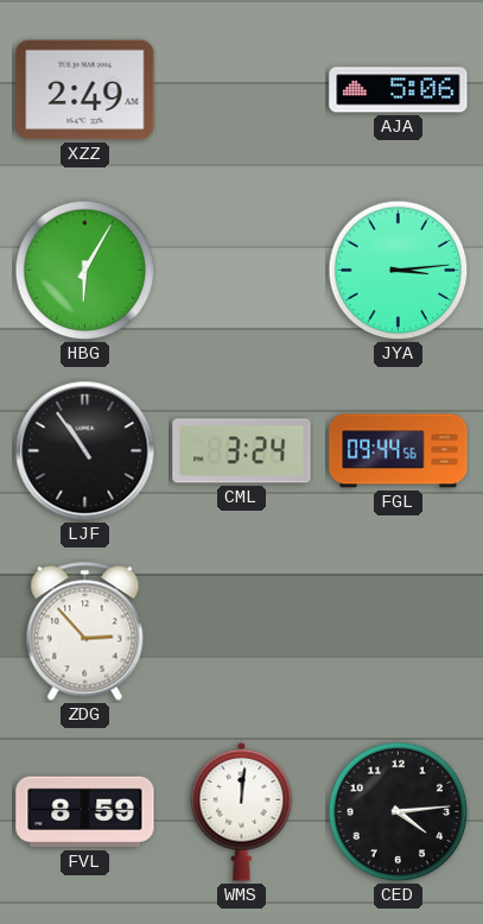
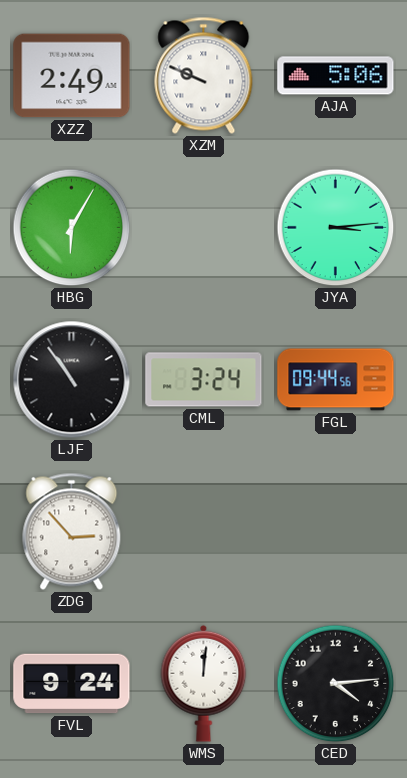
XZM: none -> 9:49 (204, 75)
FVL: 8:59 -> 9:24 (72, 684)
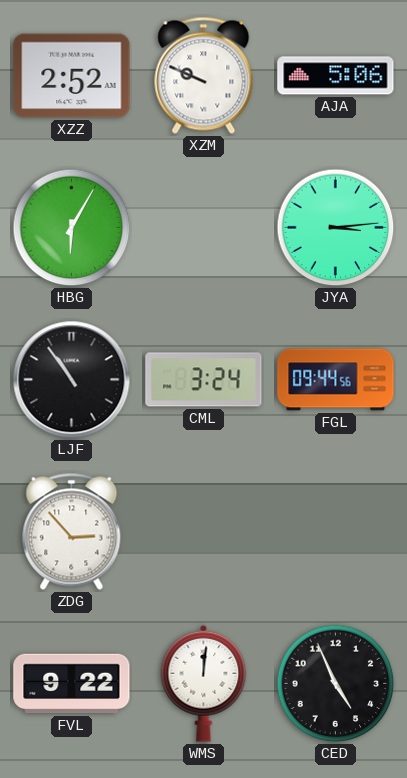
XZZ: 2:49 -> 2:52 (72, 76)
FVL: 9:24 -> 9:22 (72, 684)
CED: 4:14 -> 4:56 (336, 684)
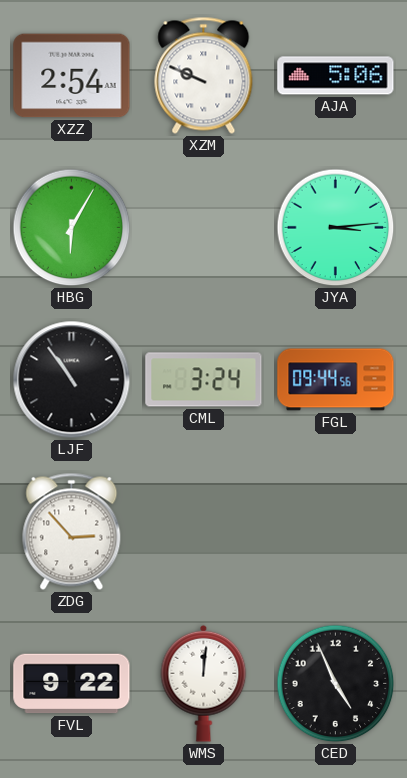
XZZ: 2:52 -> 2:54 (72, 76)
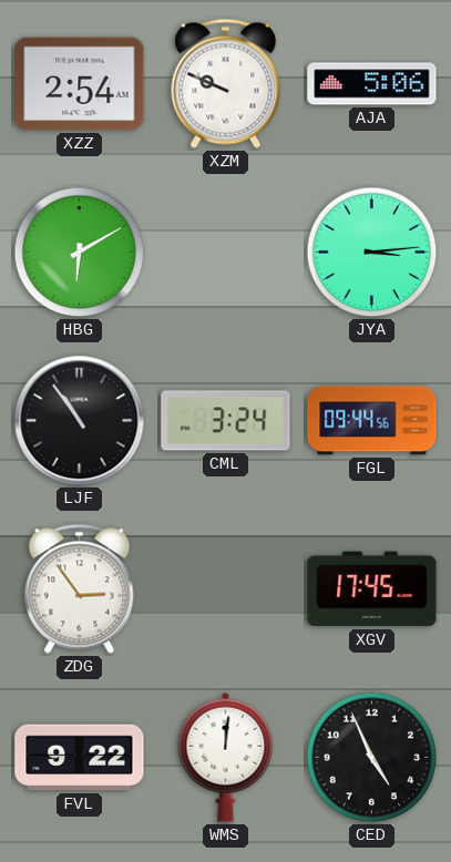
HBG: 6:05 -> 6:10 (80, 253)
ZDG: 2:53 -> 2:54 (80, 588)
XGV: none -> 17:45 (372, 589)
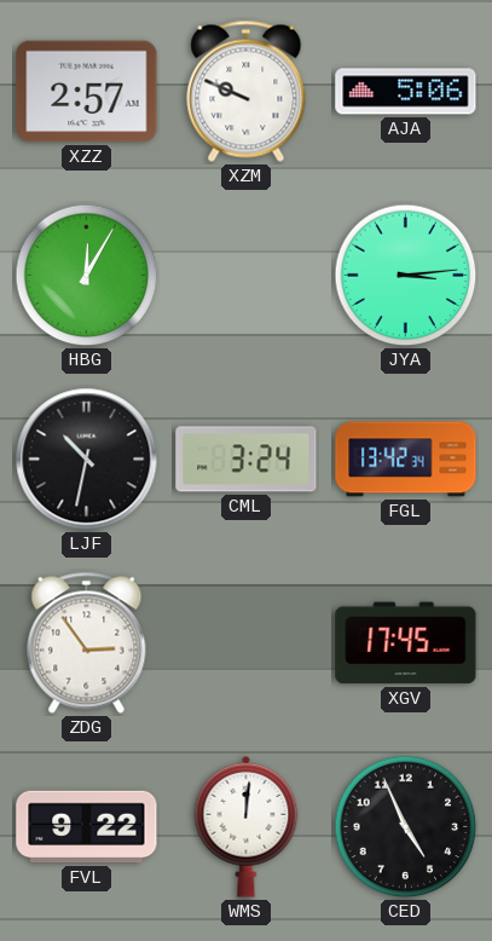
XZZ: 2:54 -> 2:57 (87, 92)
HBG: 6:10 -> 12:05 (87, 276)
LJF: 10:54 -> 10:32 (87, 460)
FGL: 09:44 -> 13:42 (406, 460)
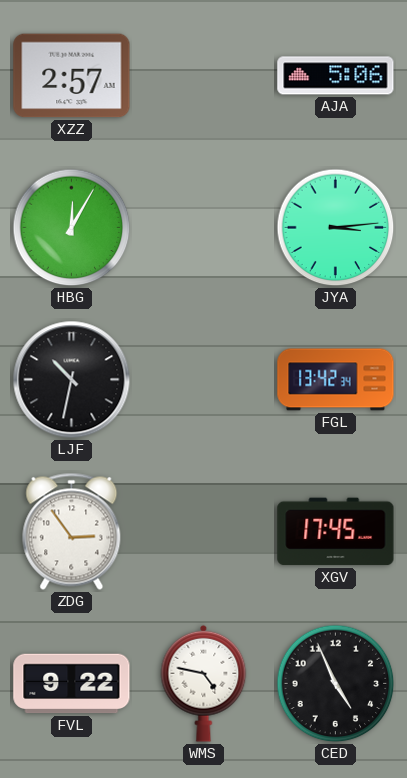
XZM: 9:49 -> none (247, 91)
CML: 3:24 -> none (247, 460)
WMS: 12:01 -> 4:47 (204, 683)
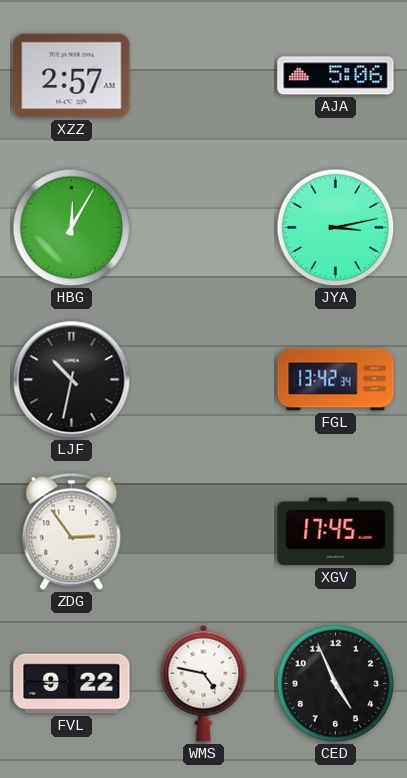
JYA: 3:14 -> 3:13 (336, 228)
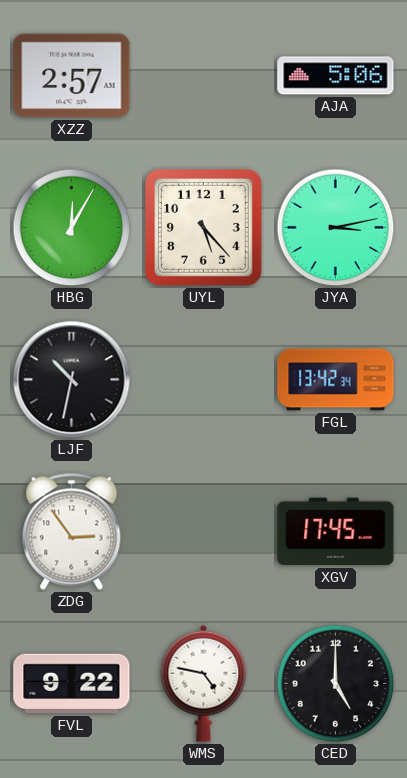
UYL: none -> 5:23 (204, 228)
CED: 4:56 -> 5:00 (336, 684)
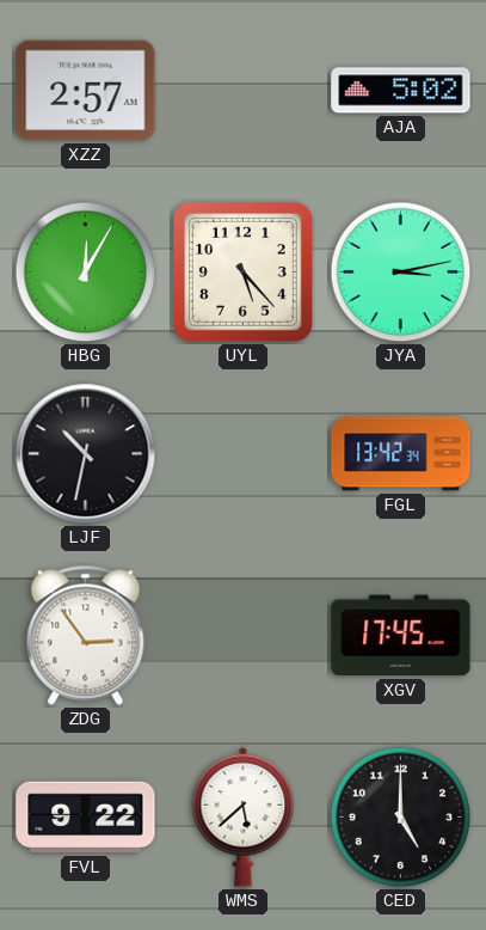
AJA: 5:06 -> 5:02 (401, 91)
WMS: 4:47 -> 5:38 (244, 816)
